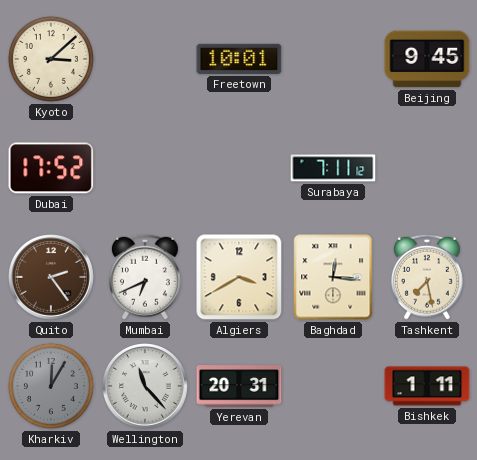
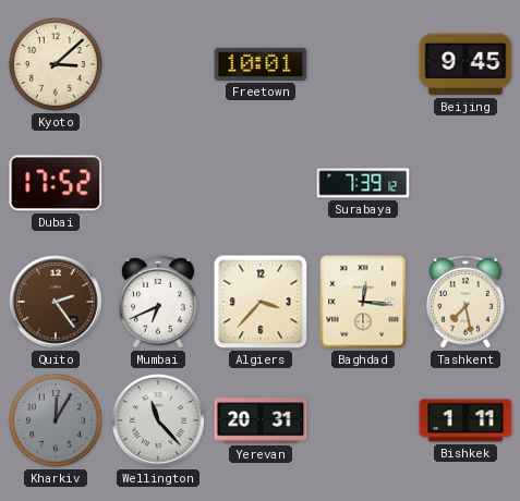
Surabaya: 7:11 -> 7:39 (363, 183)
Algiers: 3:40 -> 3:37 (261, 302)
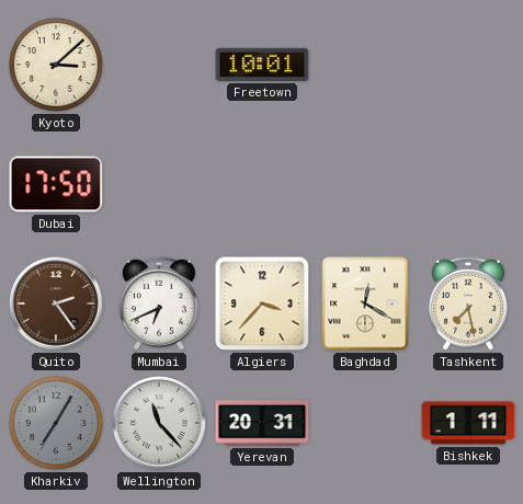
Beijing: 9:45 -> none (465, 64)
Dubai: 17:52 -> 17:50 (56, 184)
Surabaya: 7:39 -> none (363, 183)
Baghdad: 12:16 -> 12:20 (365, 303)
Kharkiv: 12:05 -> 7:05 (56, 423)
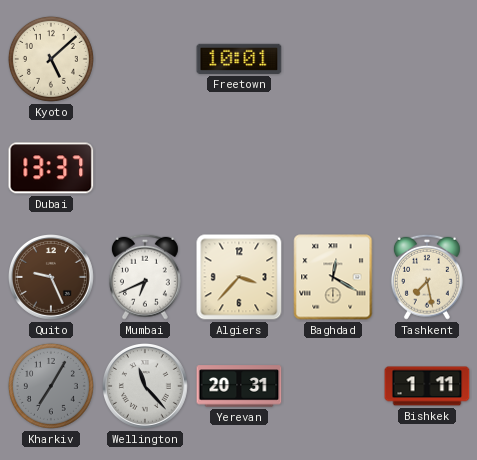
Kyoto: 3:08 -> 5:08 (51, 59)
Dubai: 17:50 -> 13:37 (51, 168)
Quito: 2:24 -> 9:26 (52, 278)
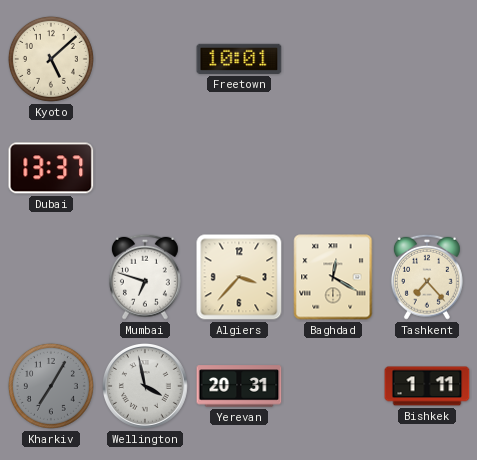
Quito: 9:26 -> none (52, 278)
Mumbai: 6:41 -> 6:48 (145, 277)
Tashkent: 7:28 -> 7:23 (427, 277)
Wellington: 11:23 -> 3:58 (146, 387)
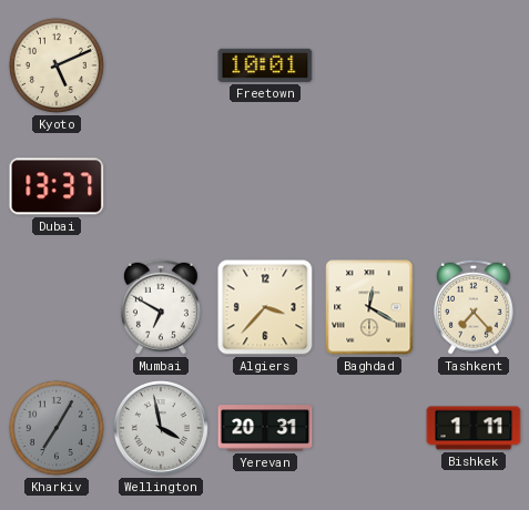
Kyoto: 5:08 -> 5:11 (57, 65)
Mumbai: 6:48 -> 6:50 (161, 307)
